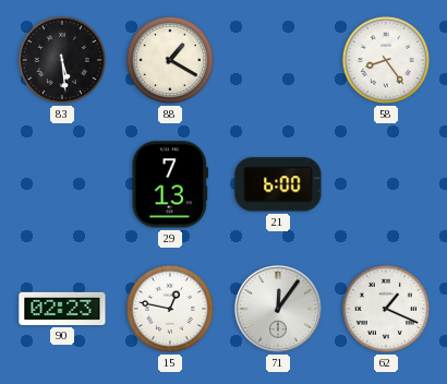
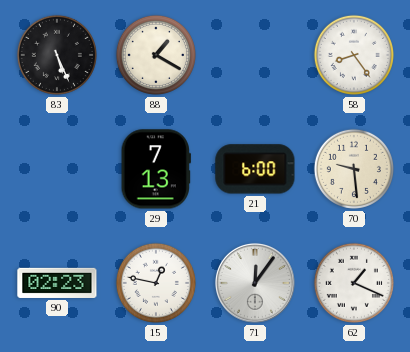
83: 5:29 -> 5:26 (57, 55)
70: none -> 9:29 (354, 169)
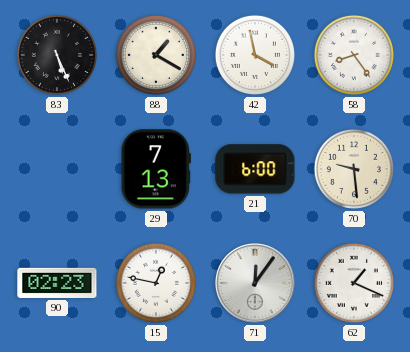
42: none -> 3:58 (255, 55)
